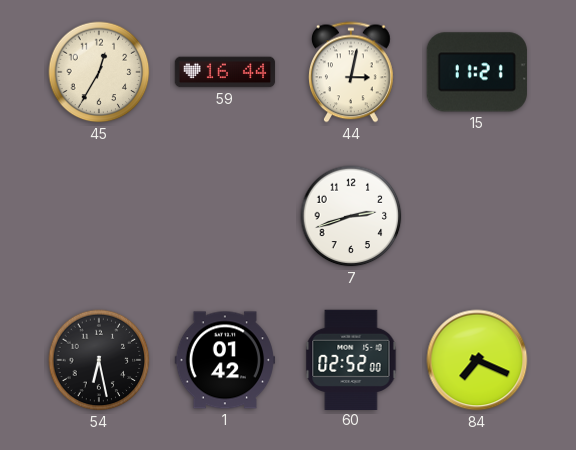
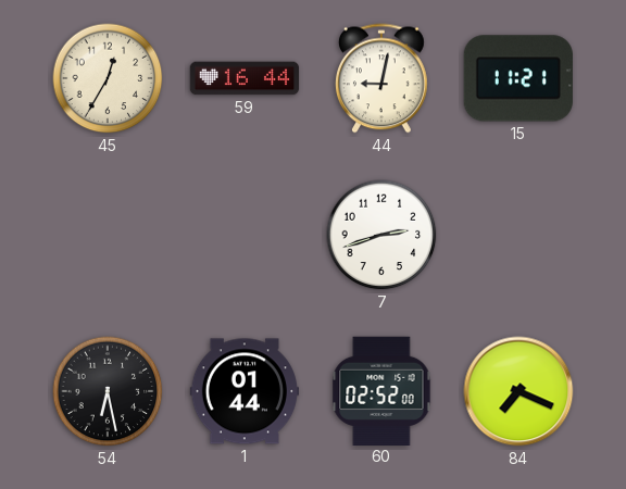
44: 3:02 -> 9:02 (383, 78)
1: 01:42 -> 01:44 (245, 391)
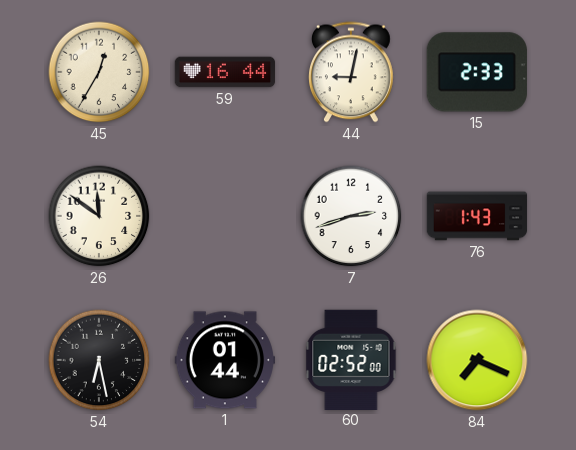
15: 11:21 -> 2:33 (477, 72)
26: none -> 11:51 (99, 216)
76: none -> 1:43 (477, 216)
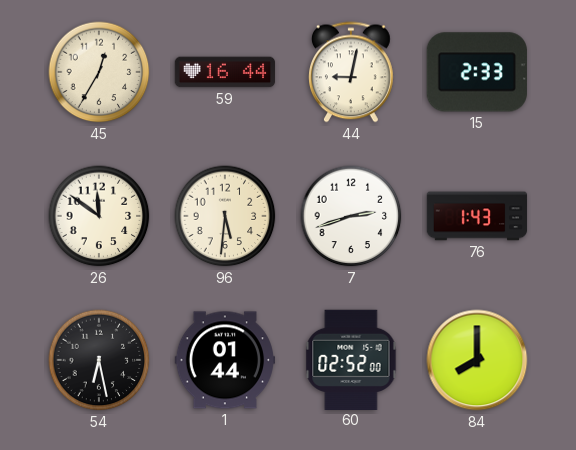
96: none -> 5:31 (225, 216)
84: 7:19 -> 8:00 (477, 360)
